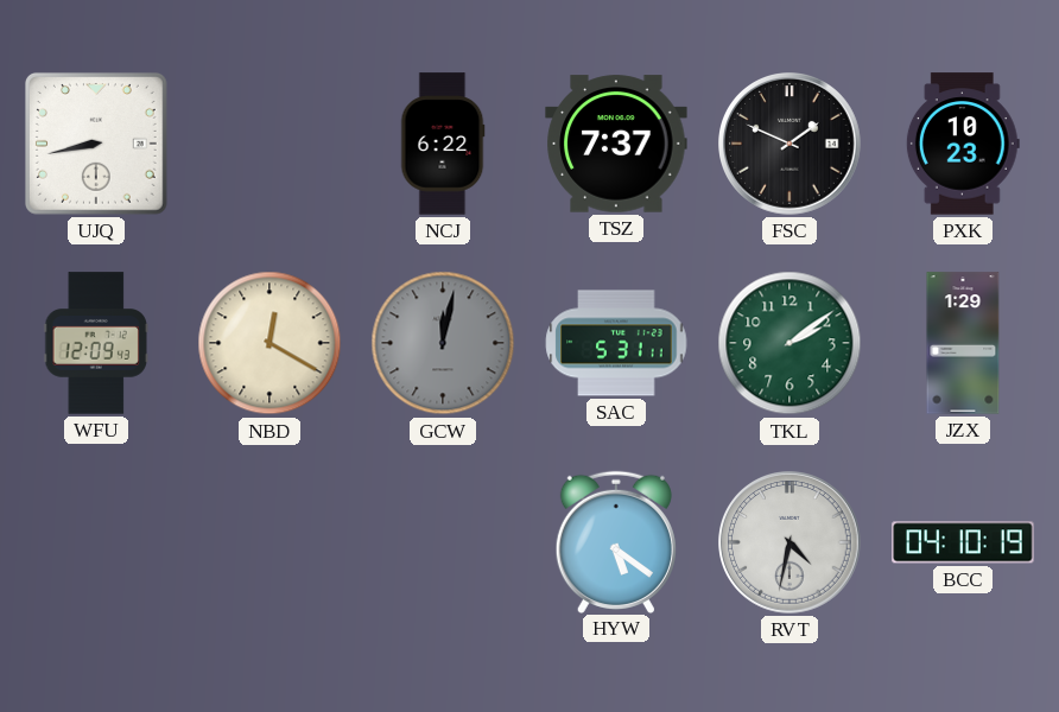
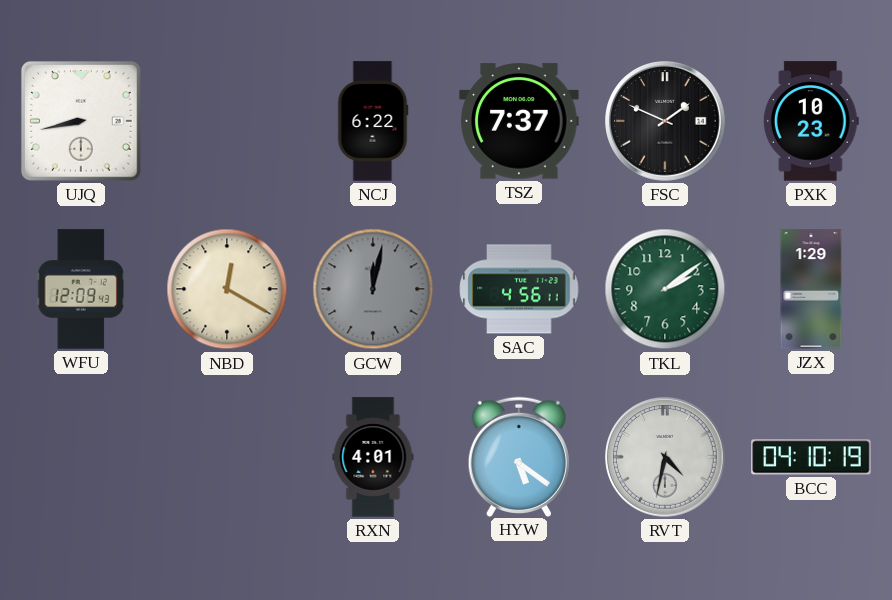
SAC: 5:31 -> 4:56 (519, 289)
RXN: none -> 4:01 (373, 457)
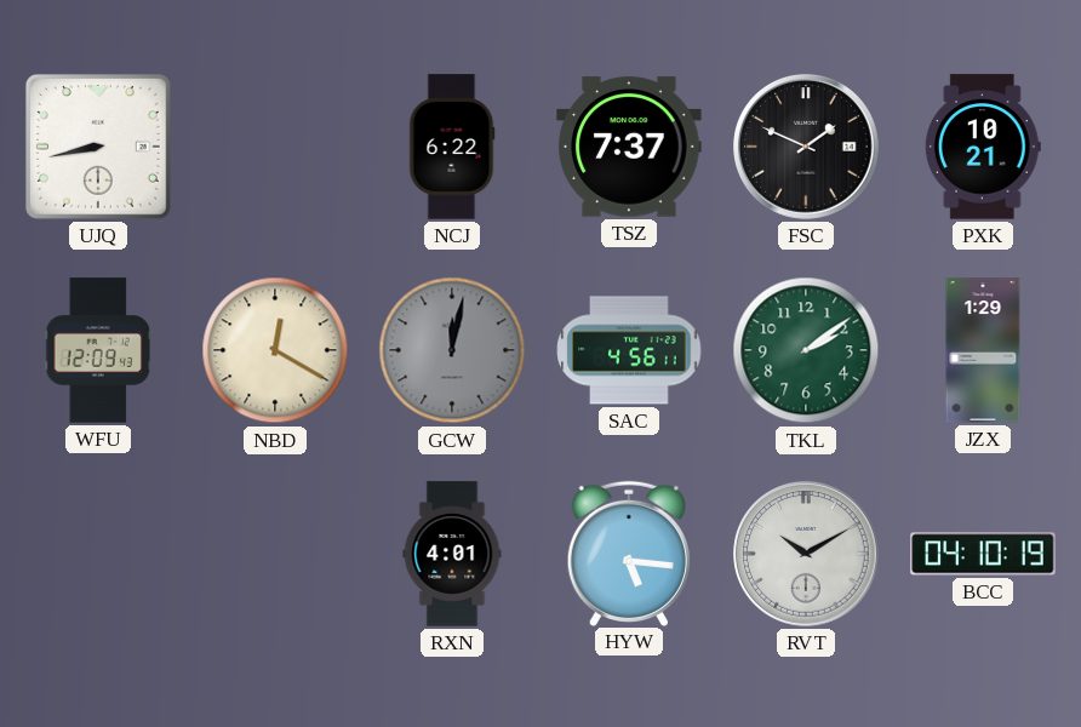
PXK: 10:23 -> 10:21 (983, 147)
HYW: 5:21 -> 5:16 (629, 553)
RVT: 4:32 -> 10:10 (806, 554)
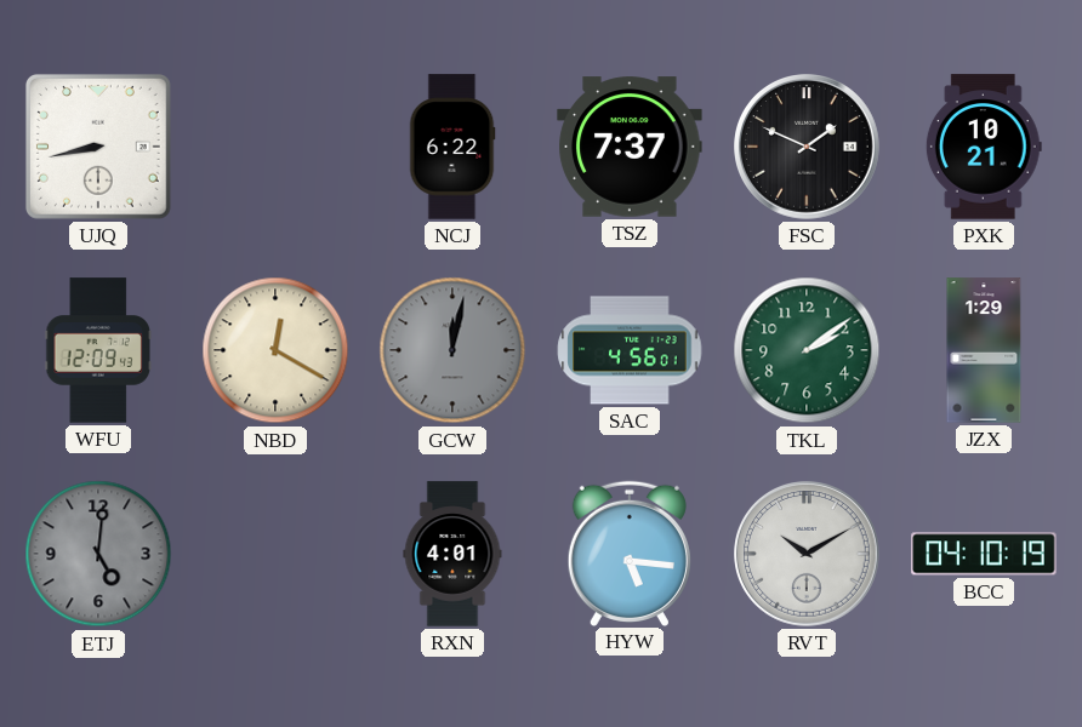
SAC: 4:56:11 -> 4:56:01 (630, 350)
ETJ: none -> 5:01 (98, 554)
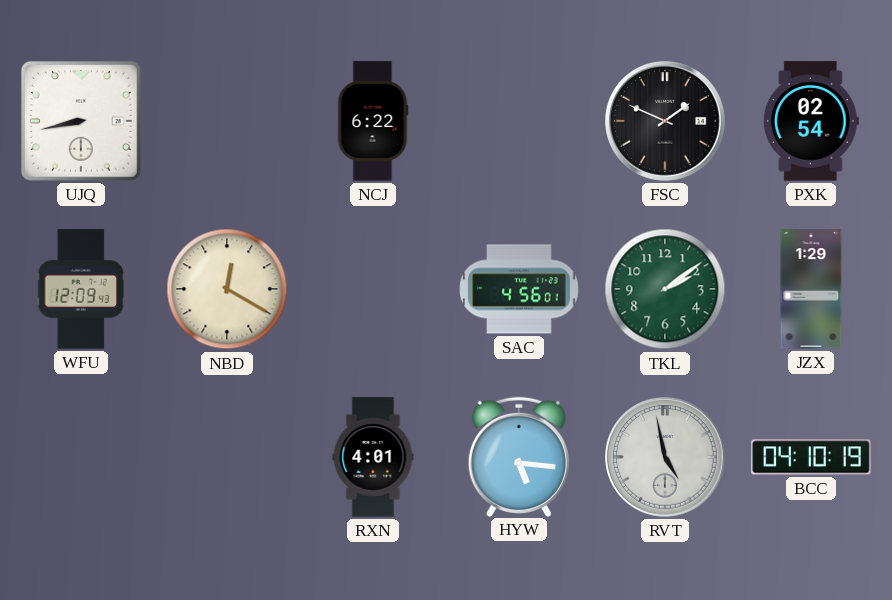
TSZ: 7:37 -> none (630, 147)
PXK: 10:21 -> 02:54 (811, 121)
GCW: 12:02 -> none (452, 350)
ETJ: 5:01 -> none (98, 554)
RVT: 10:10 -> 4:58 (665, 457)
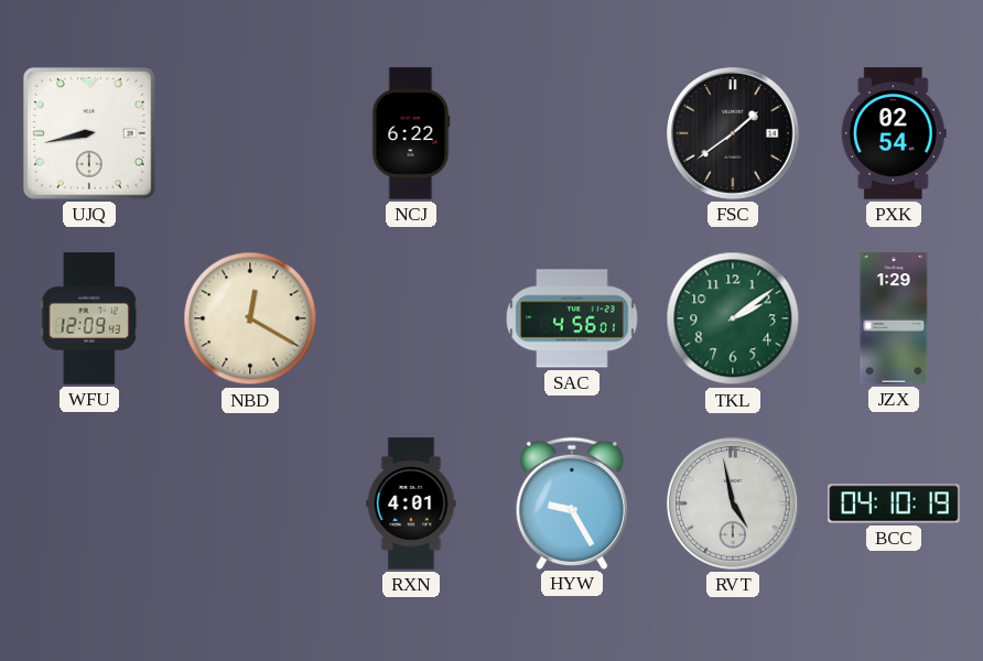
FSC: 1:49 -> 1:39 (733, 133)
HYW: 5:16 -> 9:25 (572, 502)
